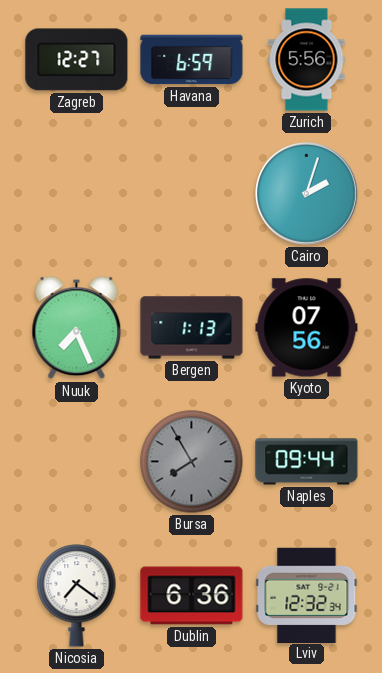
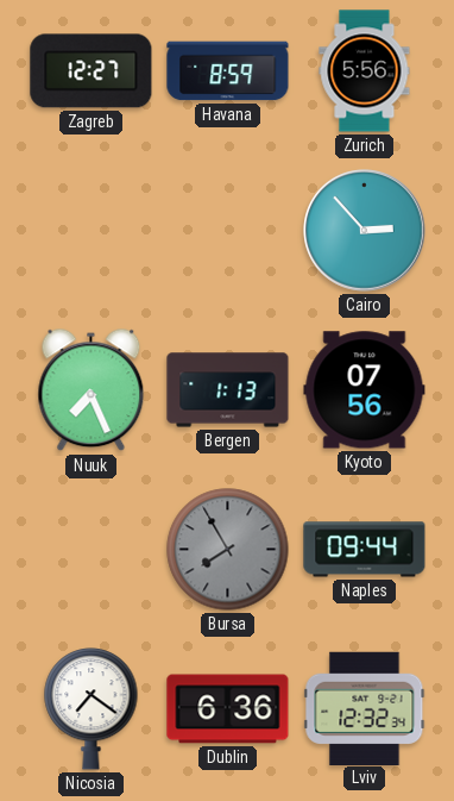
Havana: 6:59 -> 8:59 (228, 71)
Cairo: 2:03 -> 2:53 (365, 231)
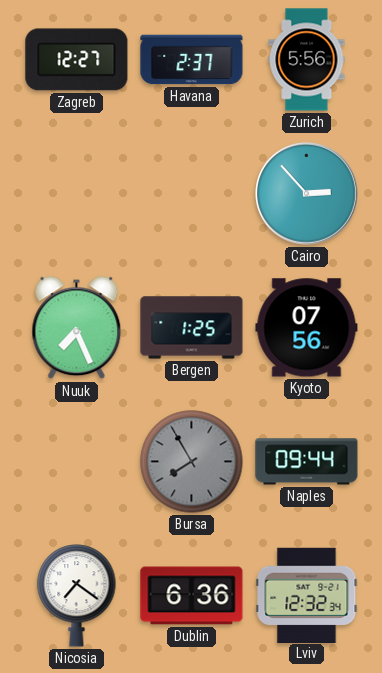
Havana: 8:59 -> 2:37 (192, 60)
Bergen: 1:13 -> 1:25 (192, 328)
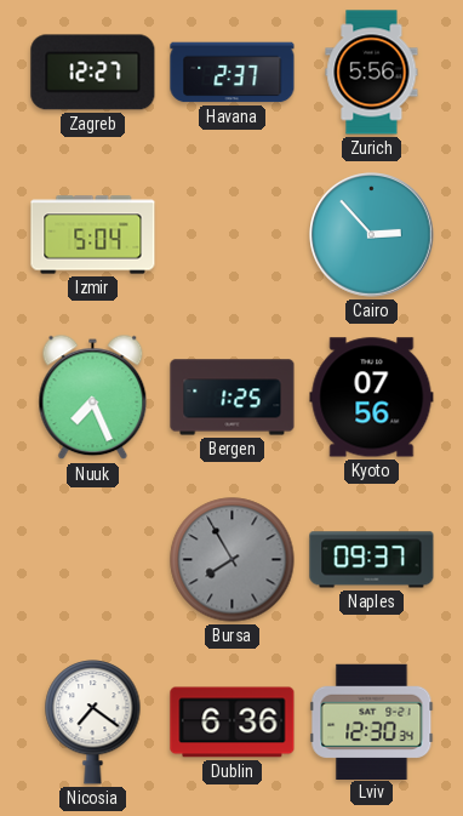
Izmir: none -> 5:04 (93, 235)
Naples: 09:44 -> 09:37 (372, 560)
Lviv: 12:32 -> 12:30 (372, 721)
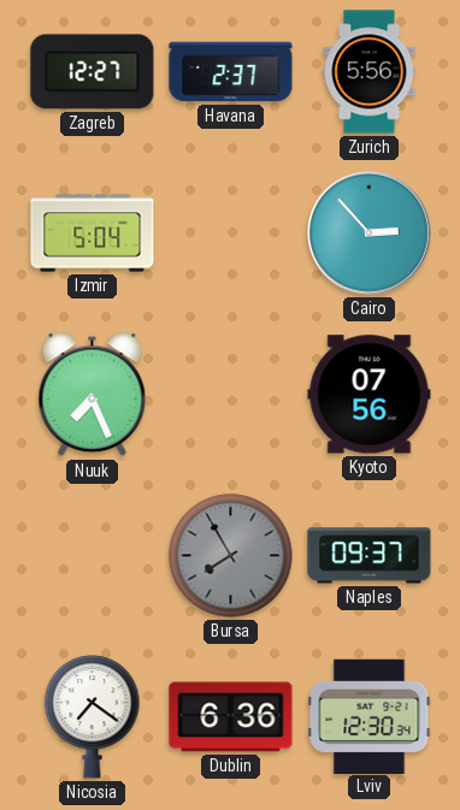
Bergen: 1:25 -> none (233, 398)
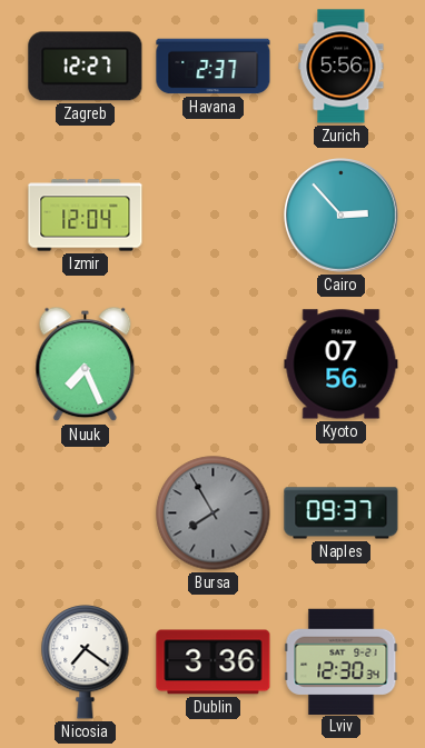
Izmir: 5:04 -> 12:04 (86, 216)
Dublin: 6:36 -> 3:36 (214, 662)
